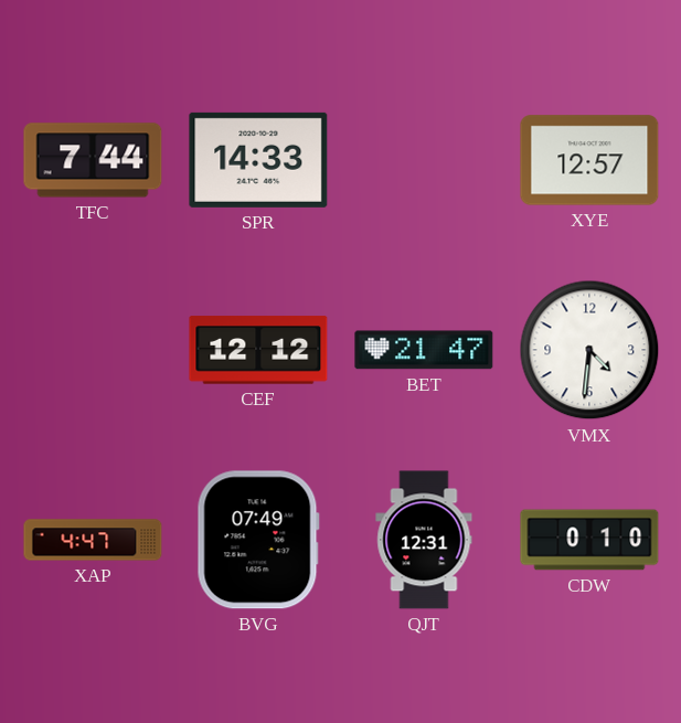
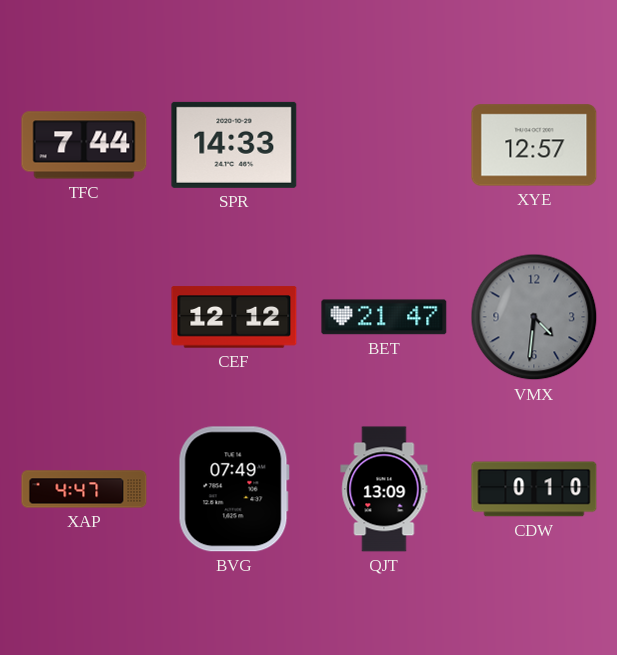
VMX dial: white -> grey (534, 317)
QJT: 12:31 -> 13:09 (384, 489)
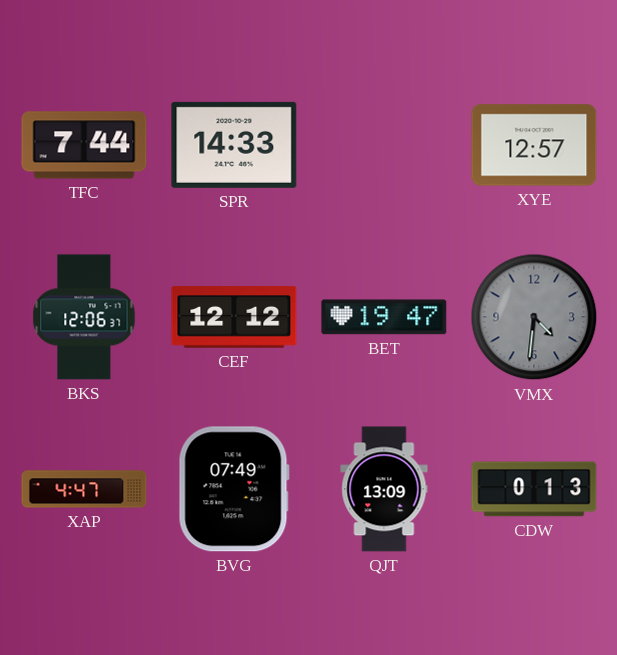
BKS: none -> 12:06 (84, 317)
BET: 21:47 -> 19:47 (384, 317)
CDW: 0:10 -> 0:13 (534, 489)
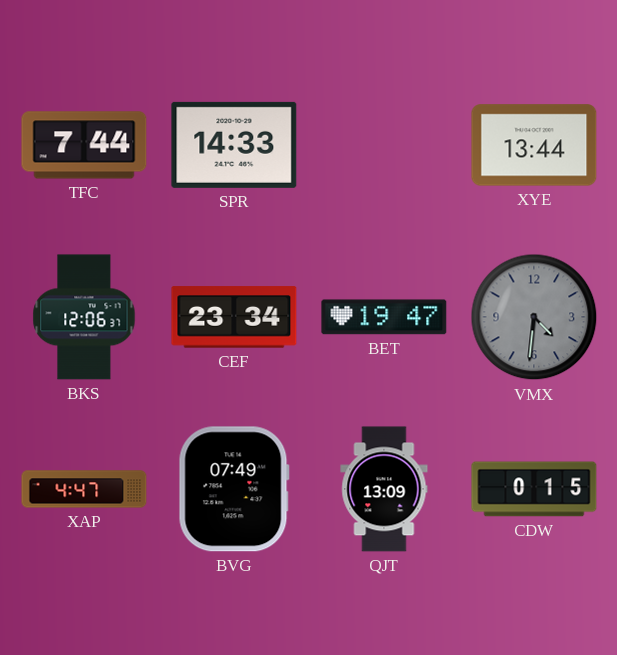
XYE: 12:57 -> 13:44 (534, 145)
CEF: 12:12 -> 23:34 (234, 317)
CDW: 0:13 -> 0:15 (534, 489)
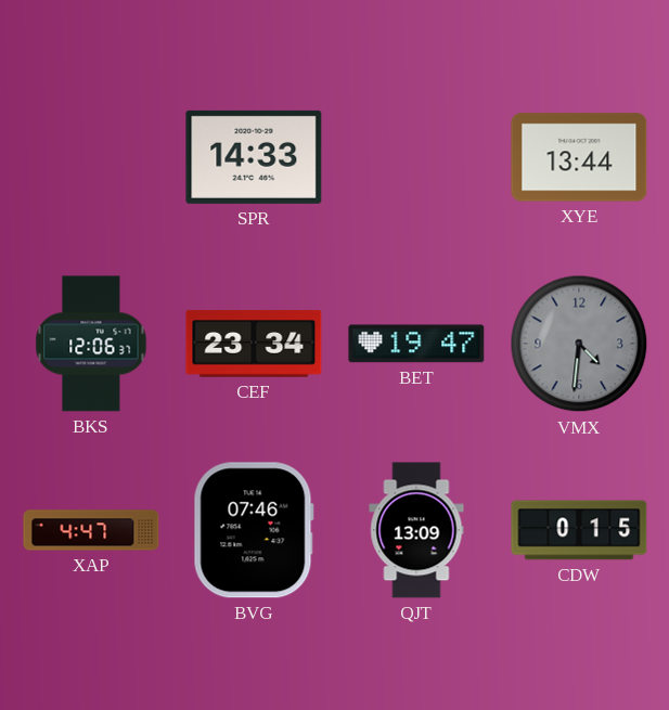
TFC: 7:44 -> none (84, 145)
BVG: 07:49 -> 07:46 (254, 530)
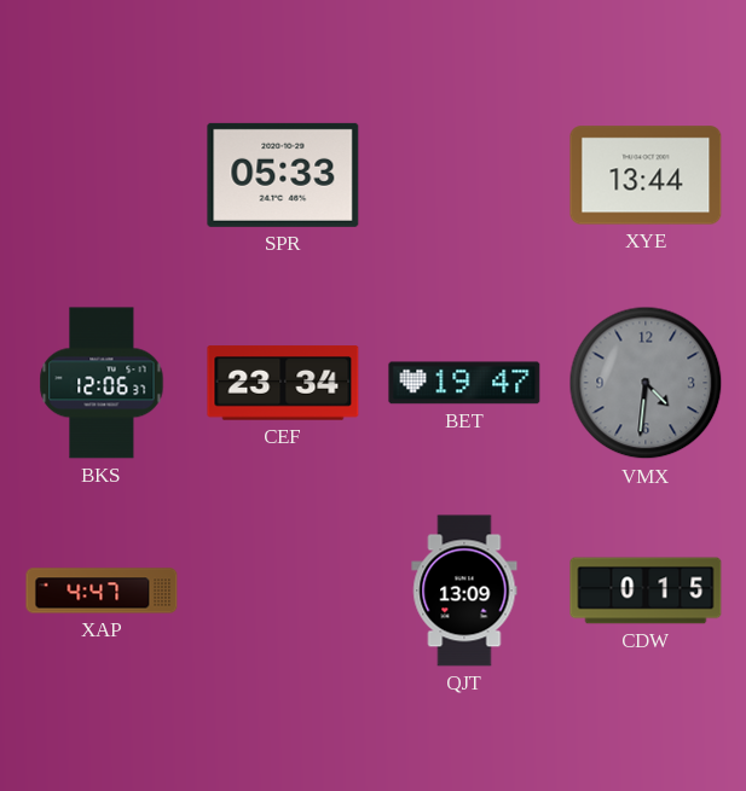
SPR: 14:33 -> 05:33 (283, 175)
BVG: 07:46 -> none (254, 530)
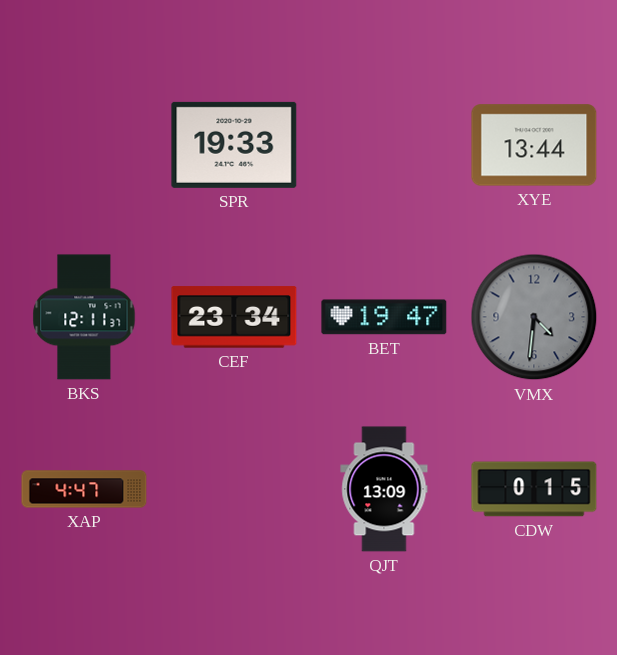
SPR: 05:33 -> 19:33 (234, 145)
BKS: 12:06 -> 12:11 (84, 317)
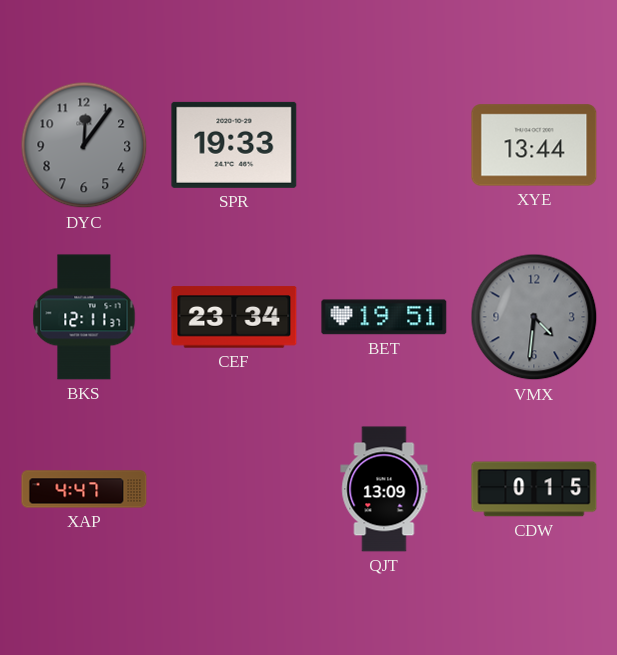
DYC: none -> 12:06 (84, 145)
BET: 19:47 -> 19:51 (384, 317)
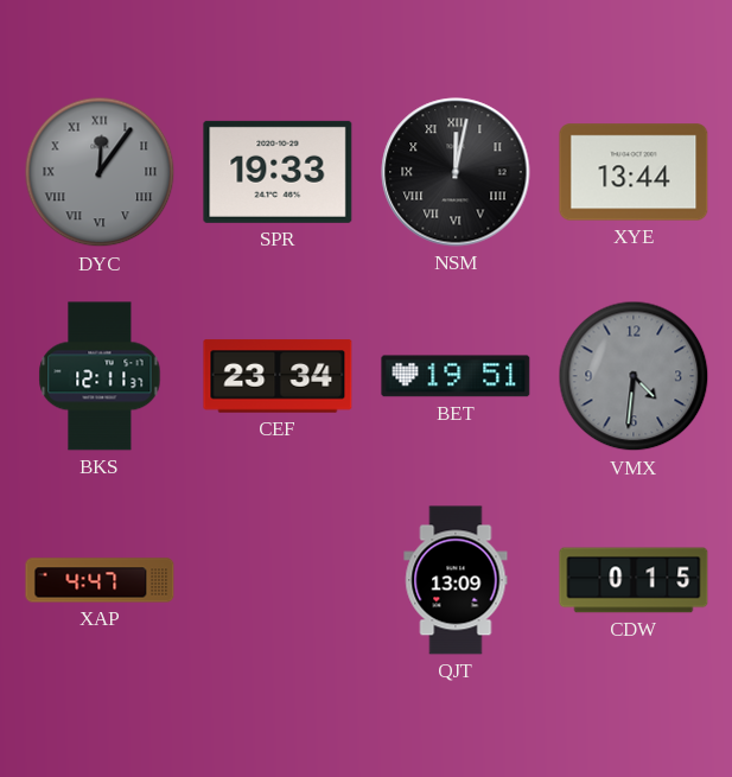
DYC numerals: Arabic -> Roman (100, 172)
NSM: none -> 12:02 (456, 172)
